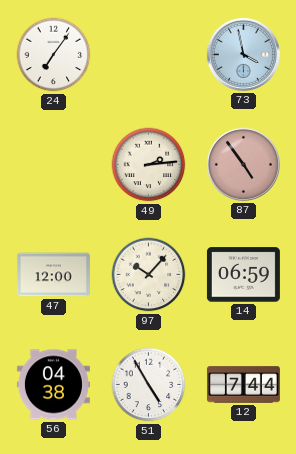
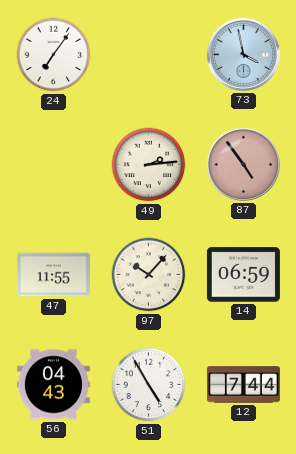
47: 12:00 -> 11:55 (53, 275)
56: 04:38 -> 04:43 (53, 385)
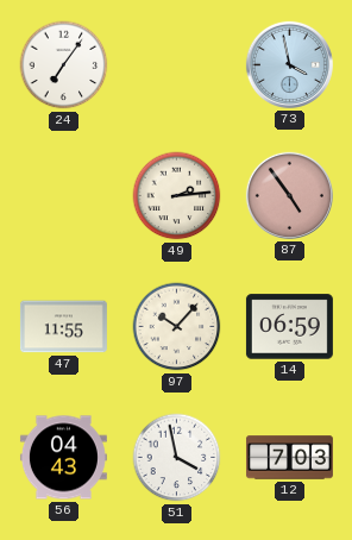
51: 4:55 -> 3:58 (177, 458)
12: 7:44 -> 7:03 (289, 458)
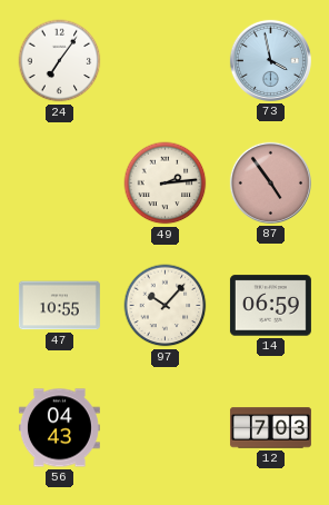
47: 11:55 -> 10:55 (59, 306)
51: 3:58 -> none (177, 458)
